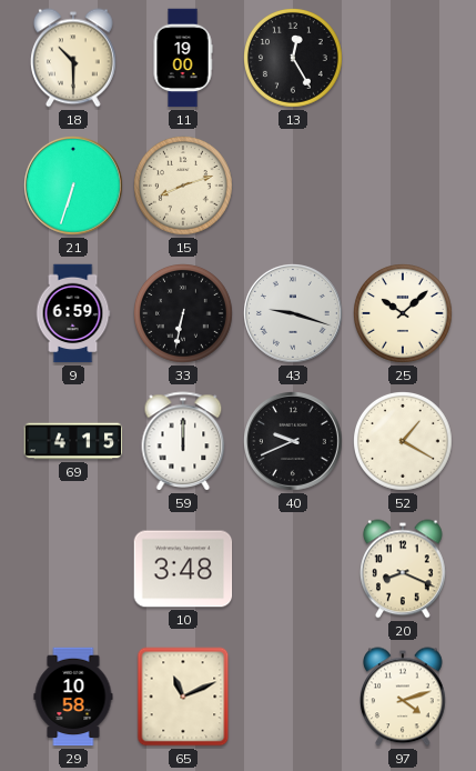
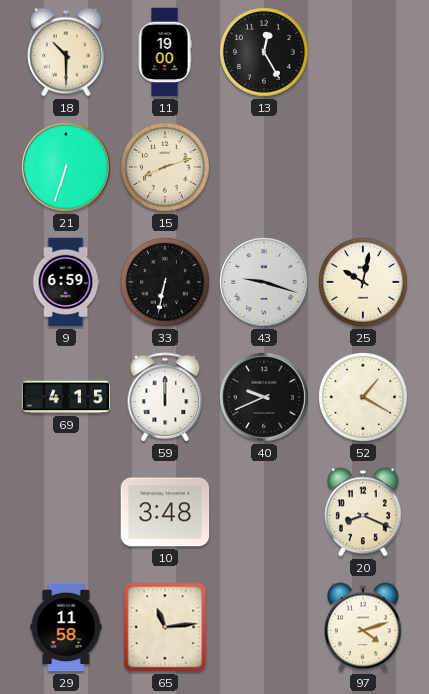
25: 10:08 -> 10:02 (364, 283)
29: 10:58 -> 11:58 (66, 627)
65: 11:11 -> 11:14 (165, 627)
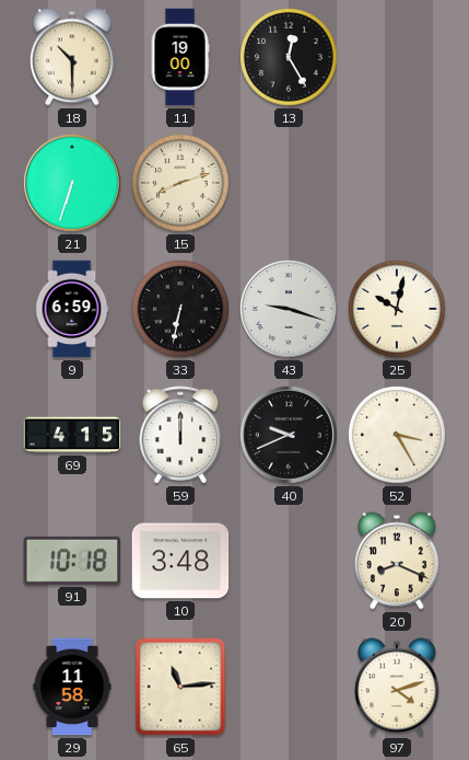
52: 1:20 -> 3:25 (398, 436)
91: none -> 10:18 (72, 561)
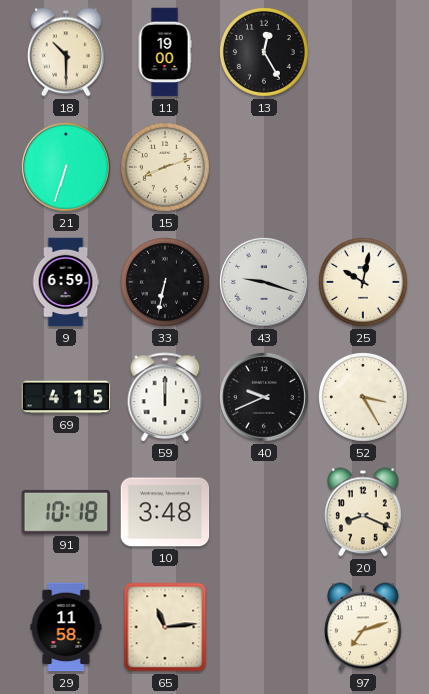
97: 4:12 -> 7:12 (364, 627)
